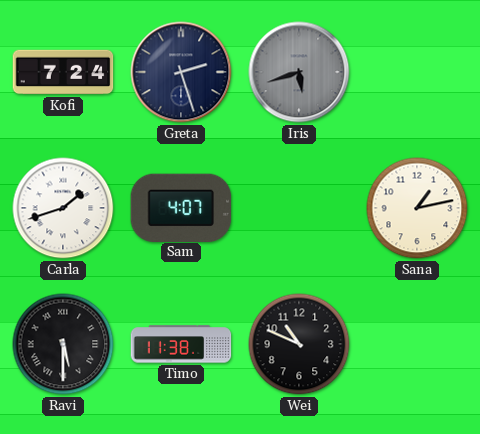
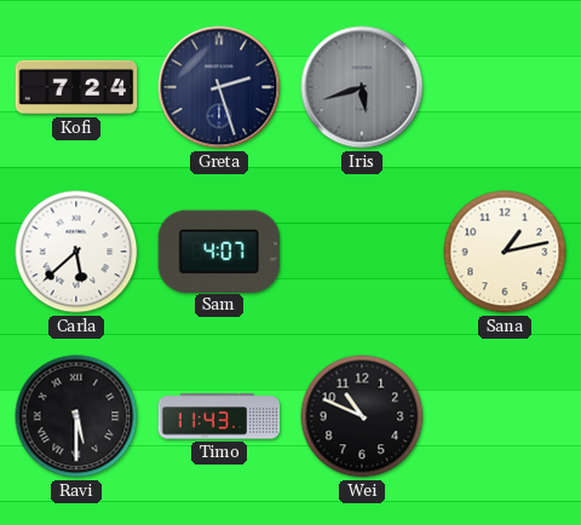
Carla: 1:42 -> 5:38 (76, 252)
Timo: 11:38 -> 11:43 (219, 416)
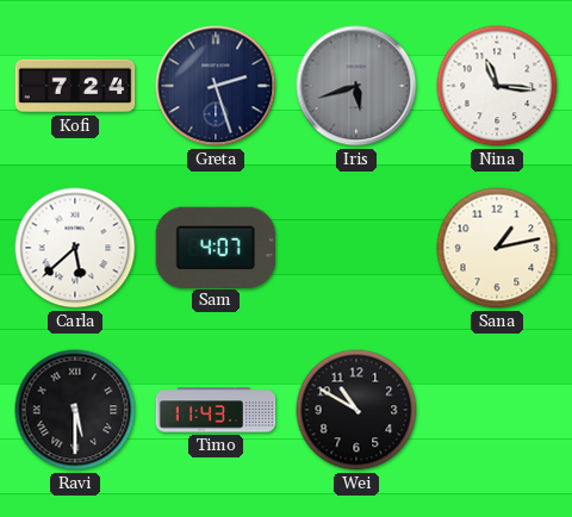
Nina: none -> 11:16 (497, 86)
Wei: 10:49 -> 10:50 (356, 410)
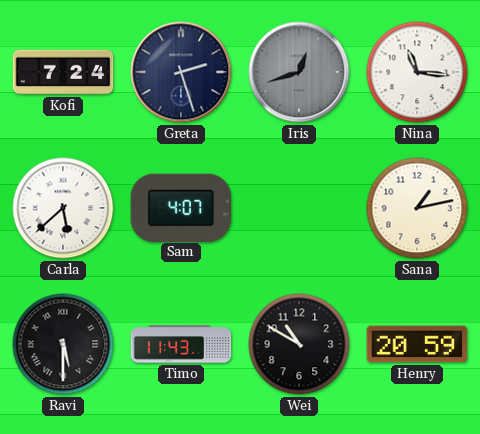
Iris: 5:42 -> 12:42 (299, 72)
Henry: none -> 20:59 (417, 344)
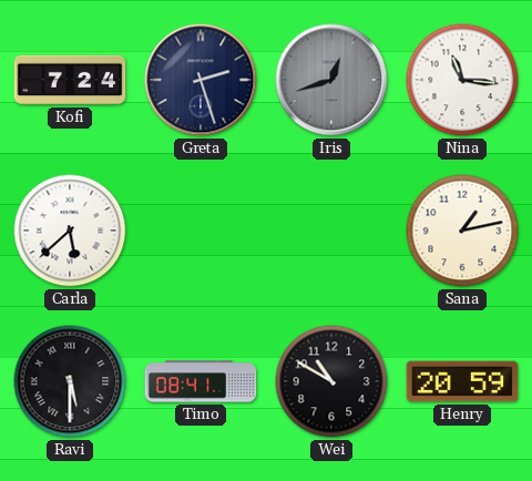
Sam: 4:07 -> none (181, 207)
Timo: 11:43 -> 08:41 (201, 381)
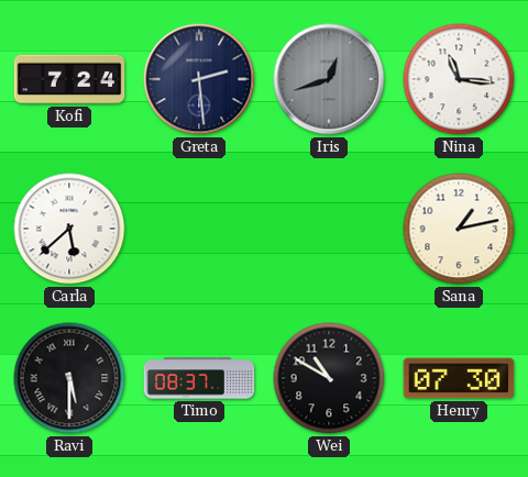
Greta: 2:27 -> 2:29 (199, 79)
Timo: 08:41 -> 08:37 (199, 378)
Henry: 20:59 -> 07:30 (459, 378)
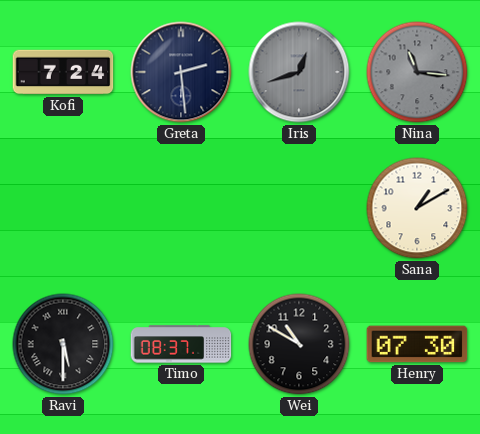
Nina dial: white -> grey (417, 72)
Carla: 5:38 -> none (69, 229)
Sana: 1:13 -> 1:10 (417, 208)
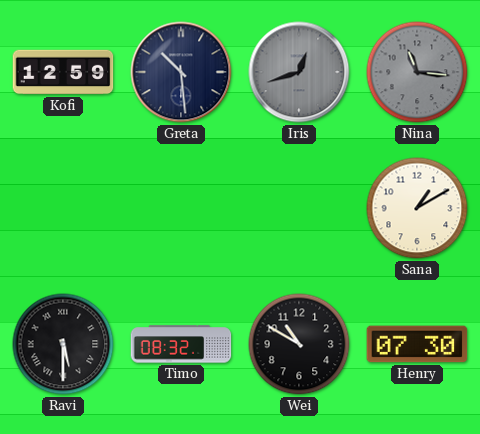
Kofi: 7:24 -> 12:59 (63, 72)
Greta: 2:29 -> 10:29 (181, 72)
Timo: 08:37 -> 08:32 (181, 344)
